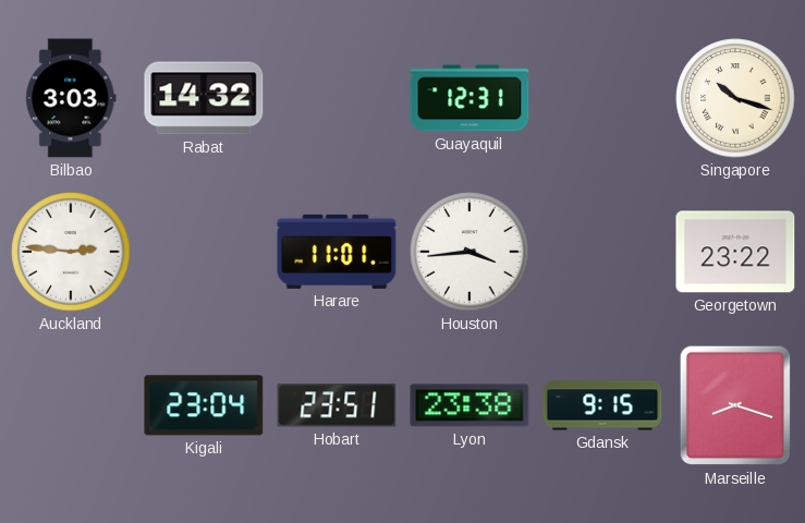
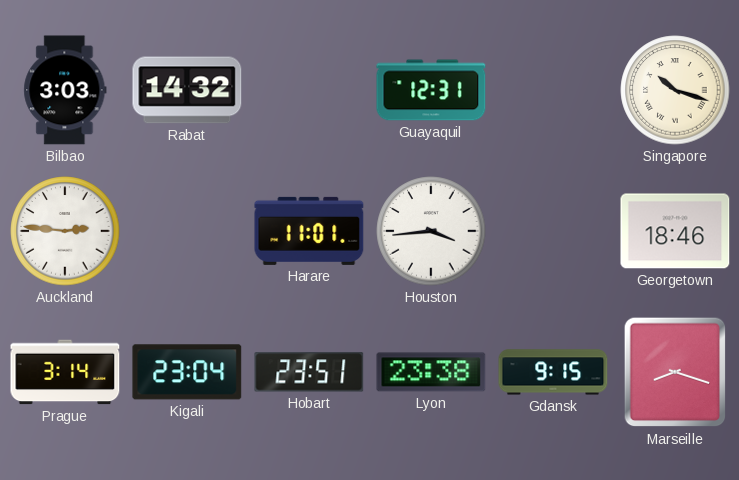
Georgetown: 23:22 -> 18:46 (675, 231)
Prague: none -> 3:14 (65, 372)
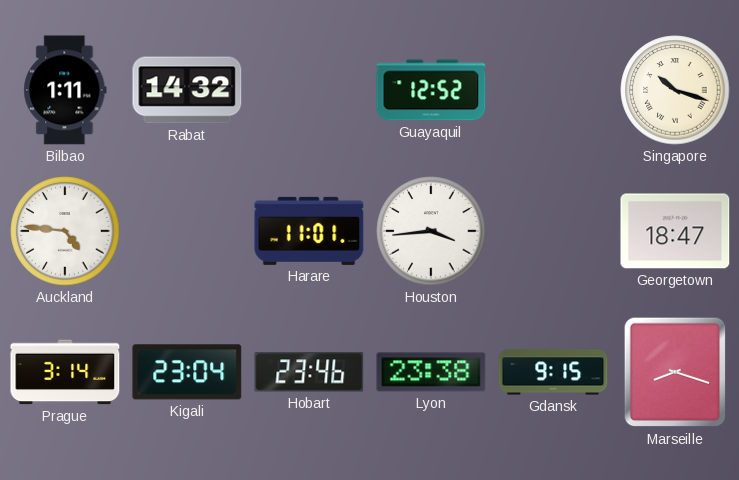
Bilbao: 3:03 -> 1:11 (65, 90)
Guayaquil: 12:31 -> 12:52 (431, 90)
Auckland: 2:46 -> 4:46 (65, 231)
Georgetown: 18:46 -> 18:47 (675, 231)
Hobart: 23:51 -> 23:46 (309, 372)
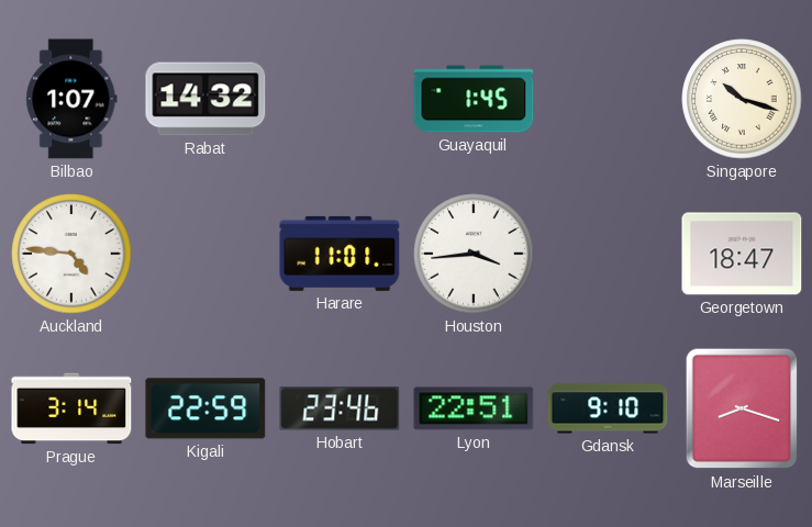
Bilbao: 1:11 -> 1:07 (71, 99)
Guayaquil: 12:52 -> 1:45 (474, 99)
Kigali: 23:04 -> 22:59 (205, 408)
Lyon: 23:38 -> 22:51 (474, 408)
Gdansk: 9:15 -> 9:10 (608, 408)
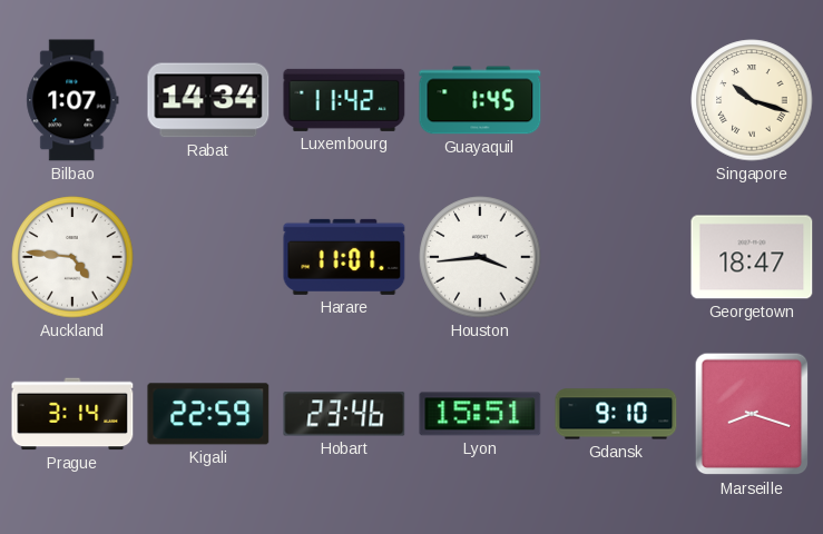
Rabat: 14:32 -> 14:34 (208, 100)
Luxembourg: none -> 11:42 (344, 100)
Lyon: 22:51 -> 15:51 (480, 414)
